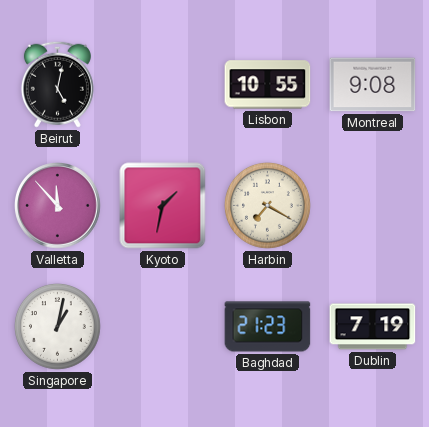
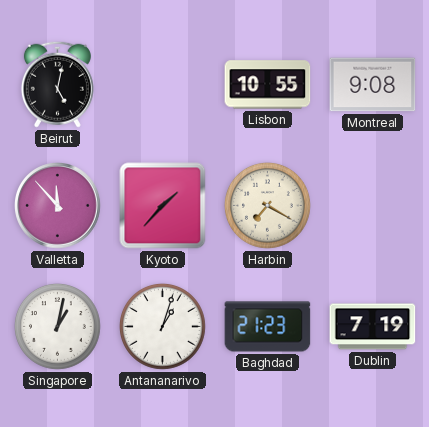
Kyoto: 1:32 -> 1:37 (163, 206)
Antananarivo: none -> 1:03 (163, 327)
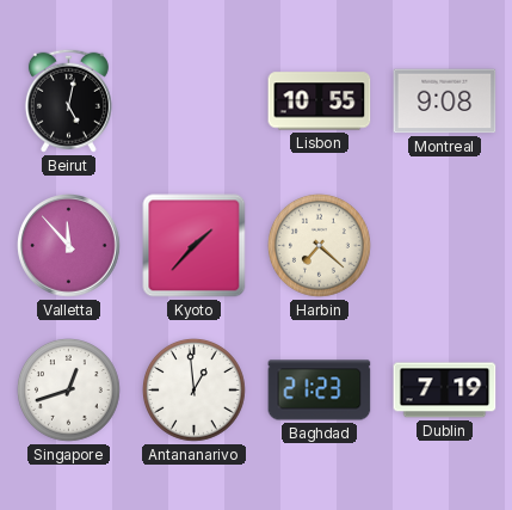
Harbin: 7:20 -> 7:22 (320, 246)
Singapore: 1:02 -> 12:42 (69, 391)
Antananarivo: 1:03 -> 12:59 (195, 391)
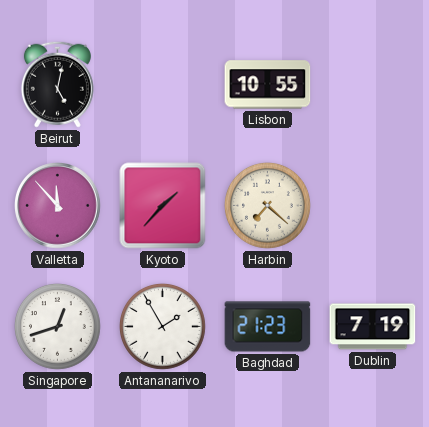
Montreal: 9:08 -> none (445, 102)
Antananarivo: 12:59 -> 1:55 (163, 327)
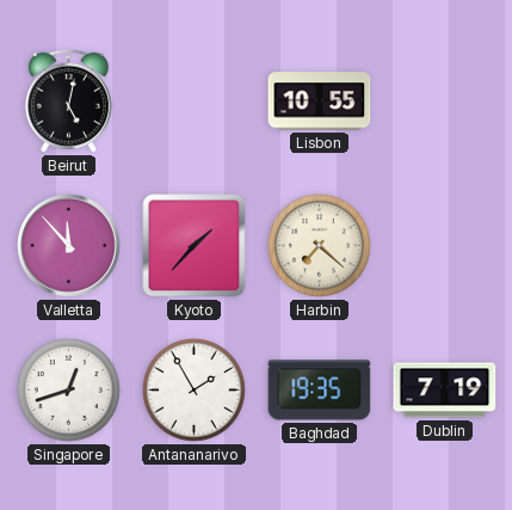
Baghdad: 21:23 -> 19:35 (320, 391)
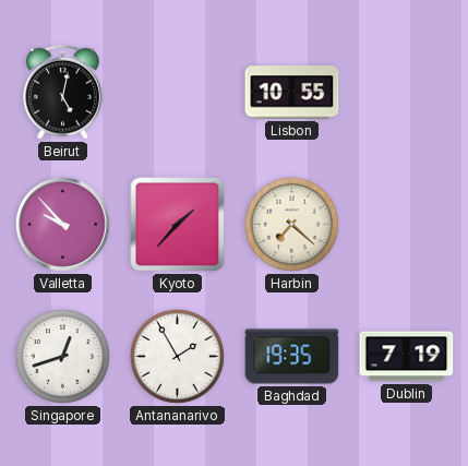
Valletta: 11:53 -> 9:53 (63, 225)
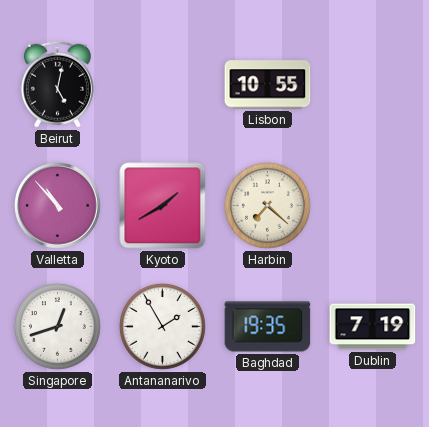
Valletta: 9:53 -> 10:53 (58, 206)
Kyoto: 1:37 -> 1:40 (163, 206)
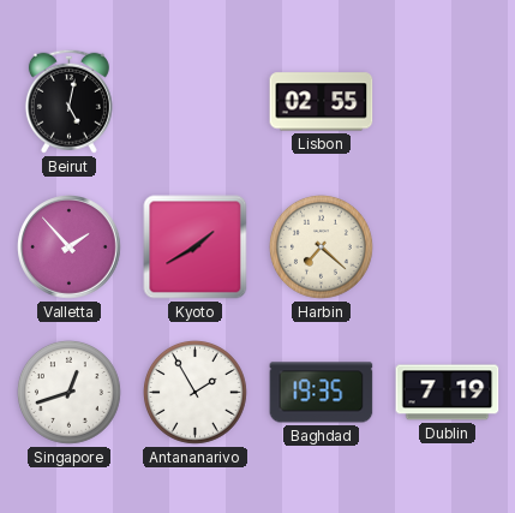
Lisbon: 10:55 -> 02:55 (322, 102)
Valletta: 10:53 -> 1:53 (70, 247)
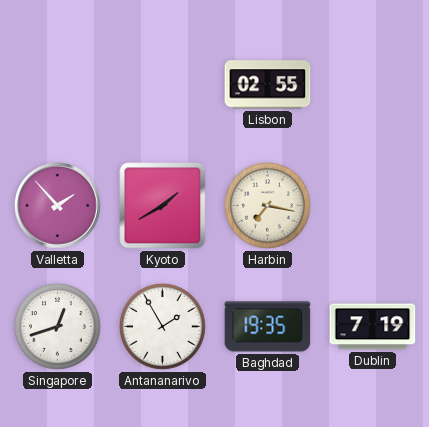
Beirut: 5:02 -> none (68, 101)
Harbin: 7:22 -> 7:17 (268, 206)
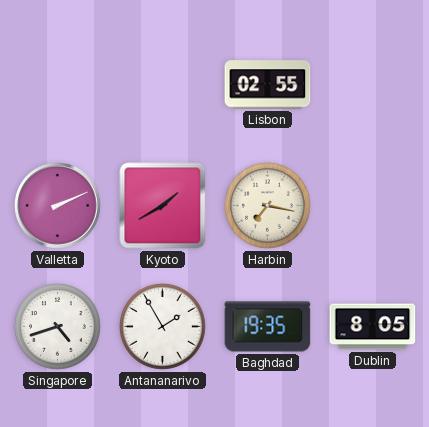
Valletta: 1:53 -> 2:11 (58, 206)
Singapore: 12:42 -> 4:42 (58, 327)
Dublin: 7:19 -> 8:05 (373, 327)
